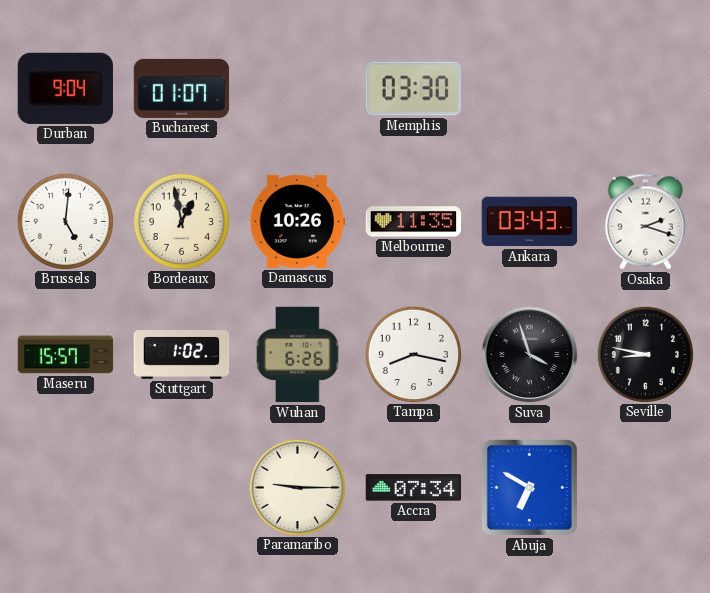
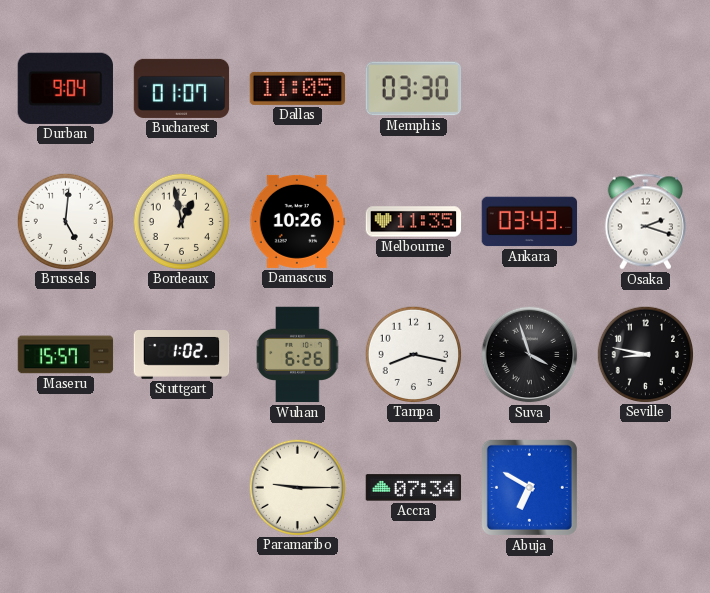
Dallas: none -> 11:05 (298, 88)
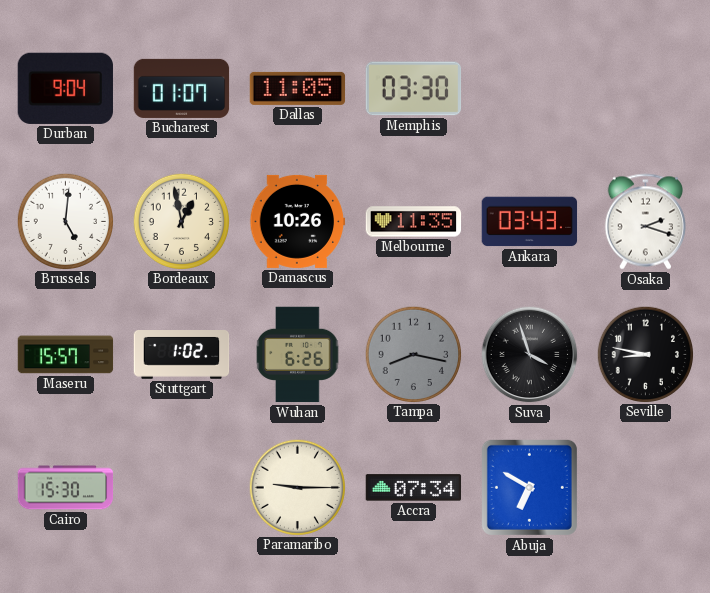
Tampa dial: white -> grey (413, 354)
Cairo: none -> 15:30 (66, 488)
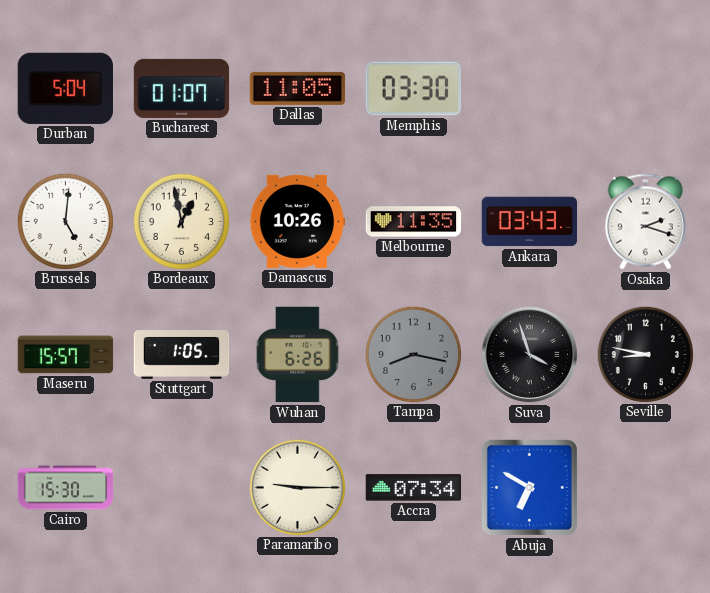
Durban: 9:04 -> 5:04 (65, 88)
Stuttgart: 1:02 -> 1:05 (182, 355)
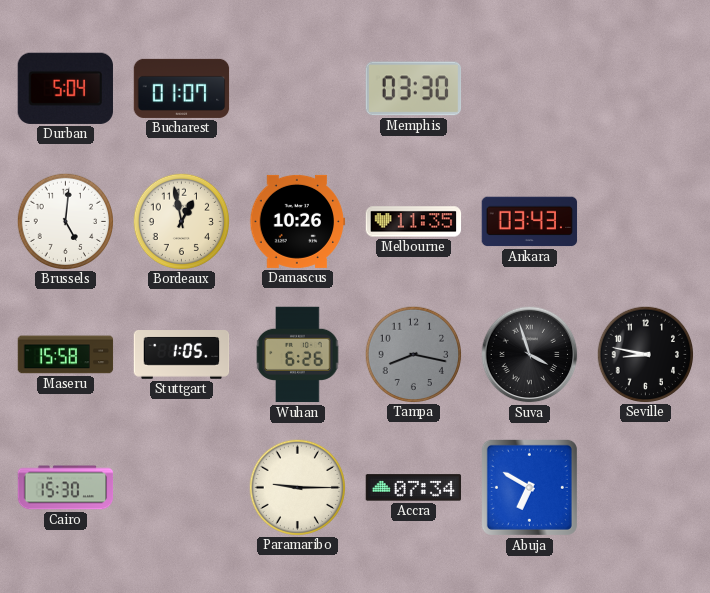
Dallas: 11:05 -> none (298, 88)
Osaka: 2:18 -> none (645, 222)
Maseru: 15:57 -> 15:58 (66, 355)
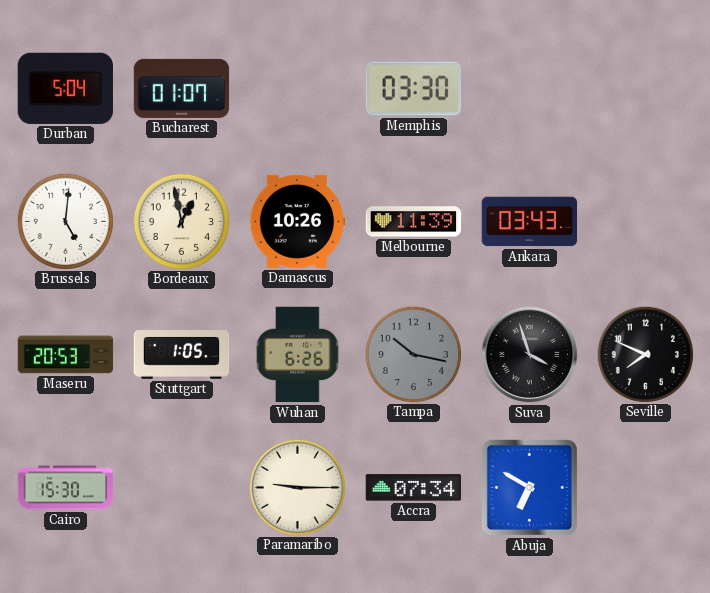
Melbourne: 11:35 -> 11:39 (414, 222)
Maseru: 15:58 -> 20:53 (66, 355)
Tampa: 8:17 -> 10:17 (413, 354)
Seville: 8:47 -> 7:49 (645, 354)
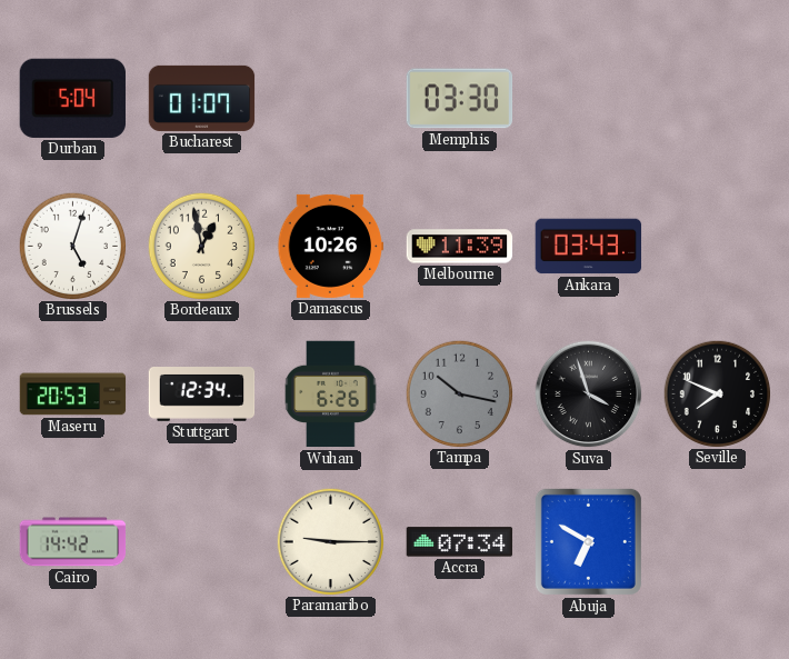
Brussels: 5:01 -> 5:03 (72, 246)
Stuttgart: 1:05 -> 12:34 (202, 395)
Cairo: 15:30 -> 14:42 (73, 542)
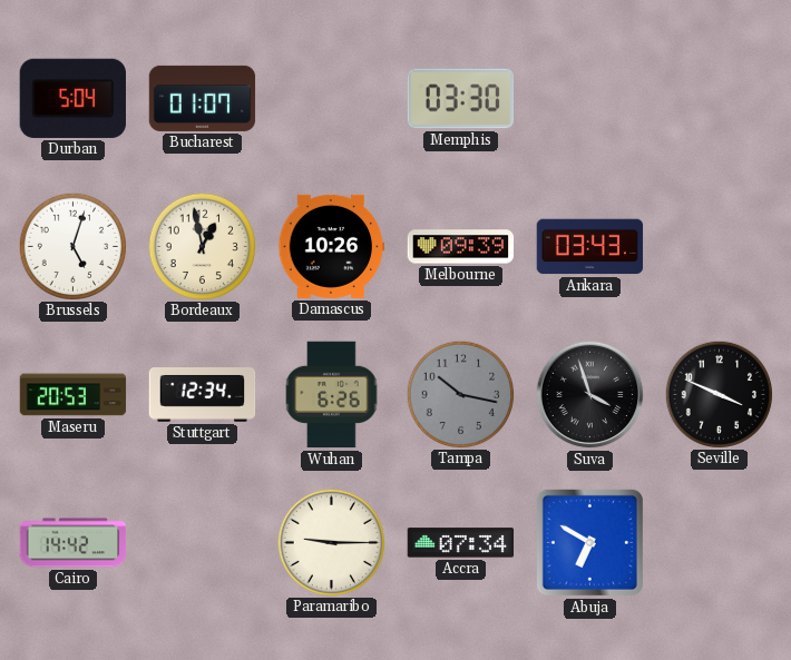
Melbourne: 11:39 -> 09:39 (461, 247)
Seville: 7:49 -> 3:49 (719, 394)
